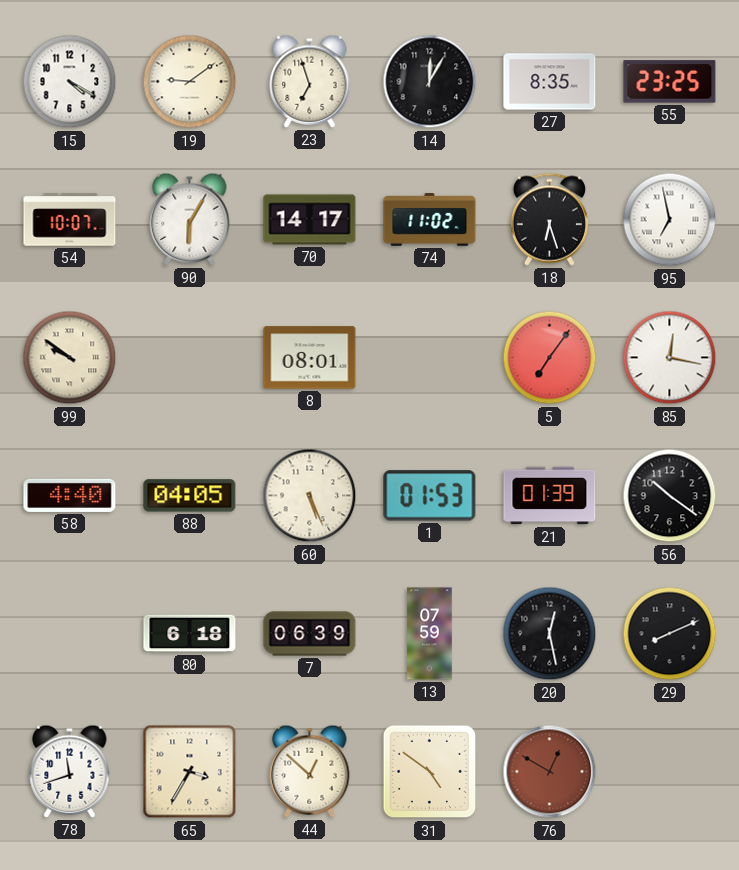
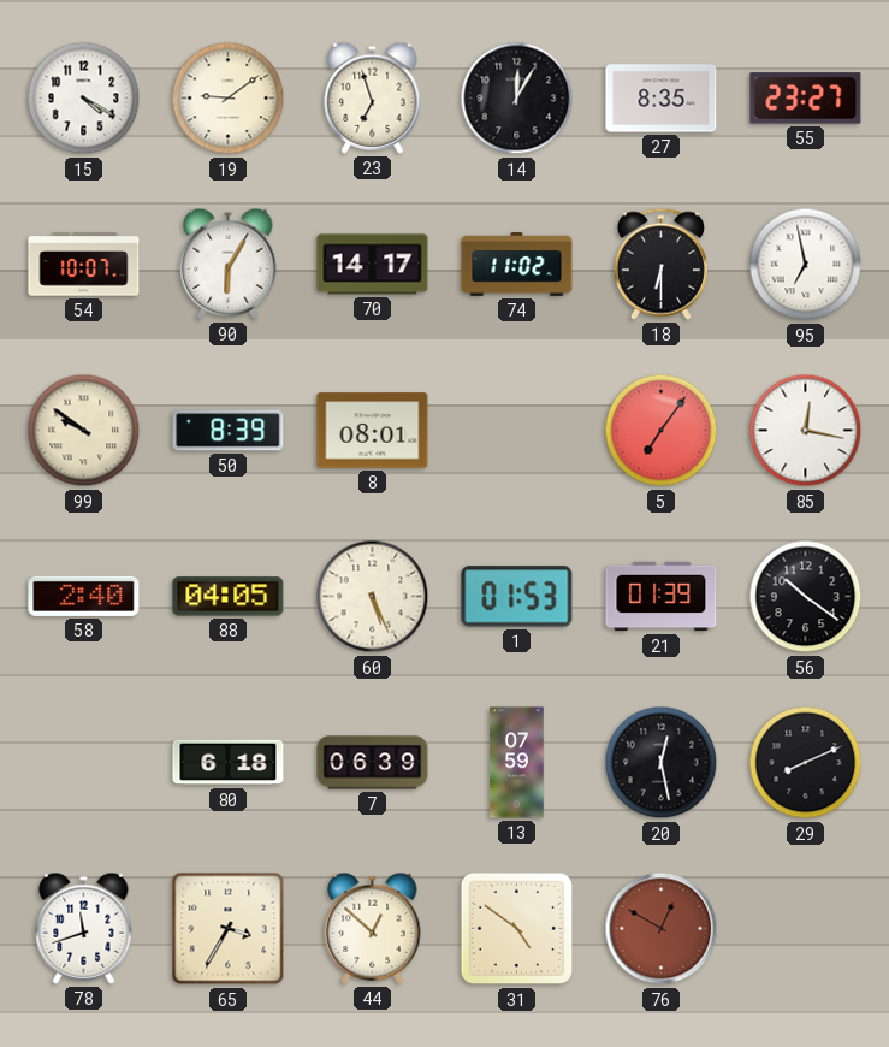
55: 23:25 -> 23:27 (806, 99)
18: 6:27 -> 6:30 (660, 264)
50: none -> 8:39 (229, 431)
58: 4:40 -> 2:40 (84, 596)
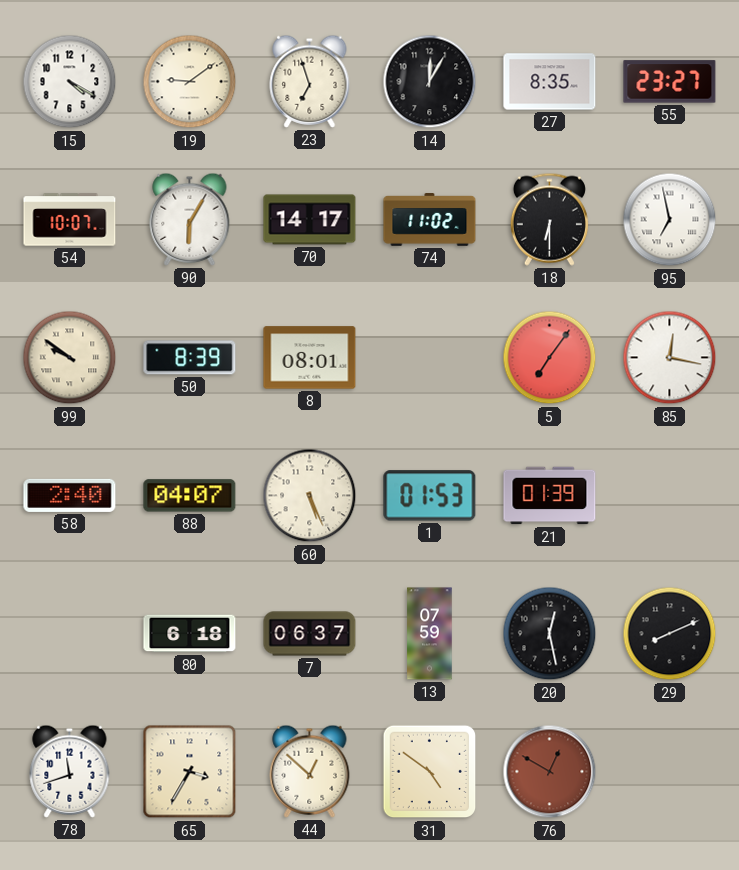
88: 04:05 -> 04:07 (190, 496)
56: 10:21 -> none (806, 597)
7: 06:39 -> 06:37 (310, 634)
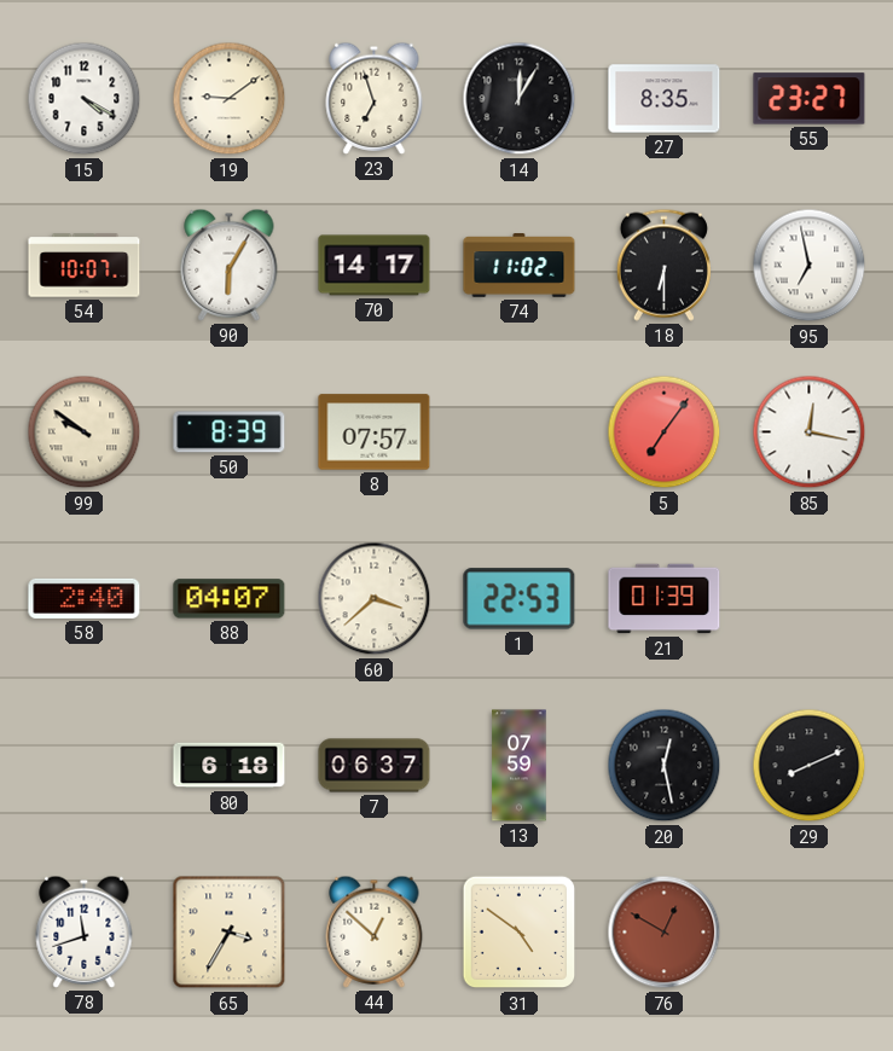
8: 08:01 -> 07:57 (375, 432)
60: 5:26 -> 3:38 (375, 599)
1: 01:53 -> 22:53 (520, 599)
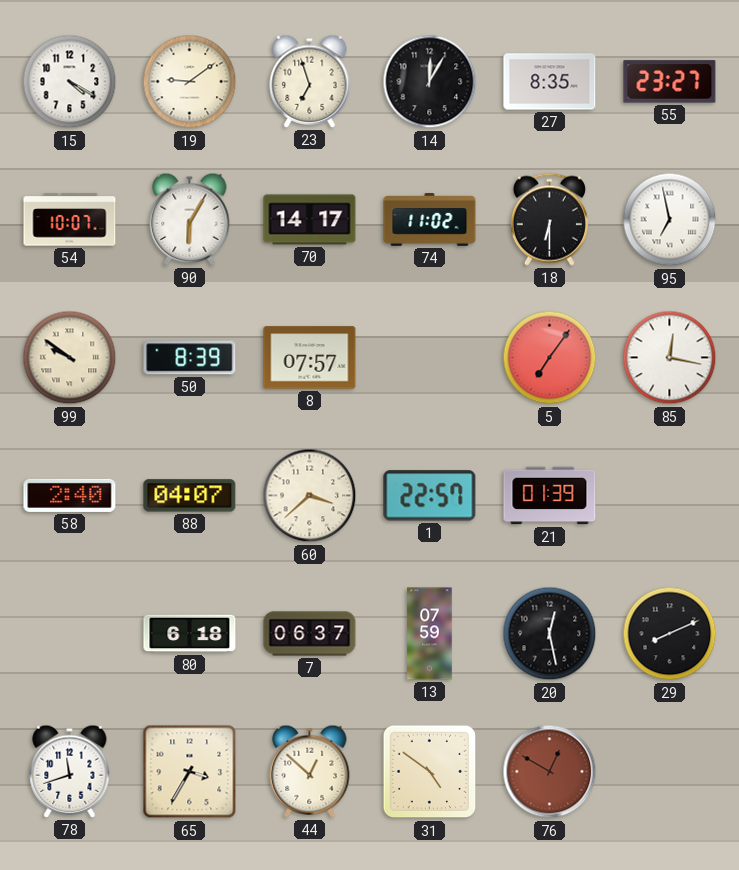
1: 22:53 -> 22:57 (430, 496)
